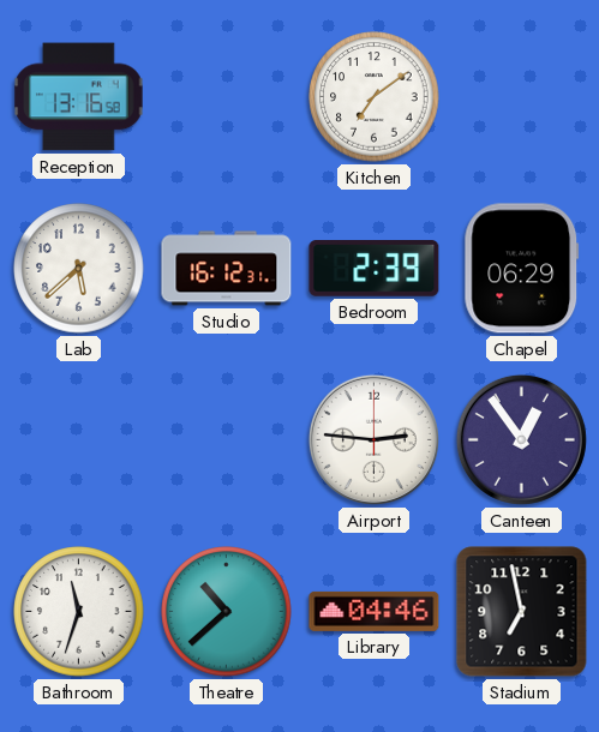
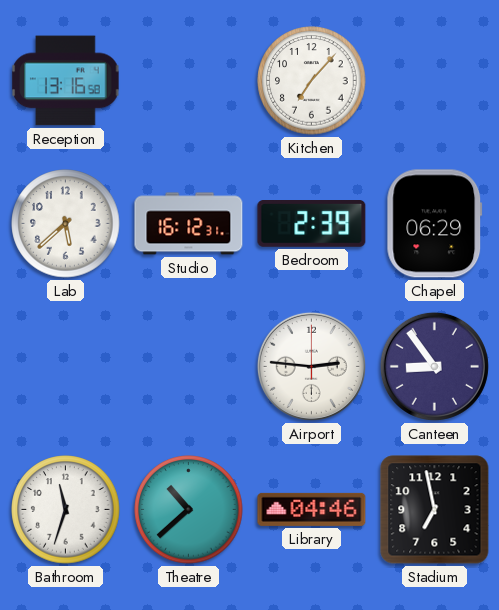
Kitchen: 7:09 -> 7:07 (312, 81)
Canteen: 12:54 -> 8:54 (434, 366)
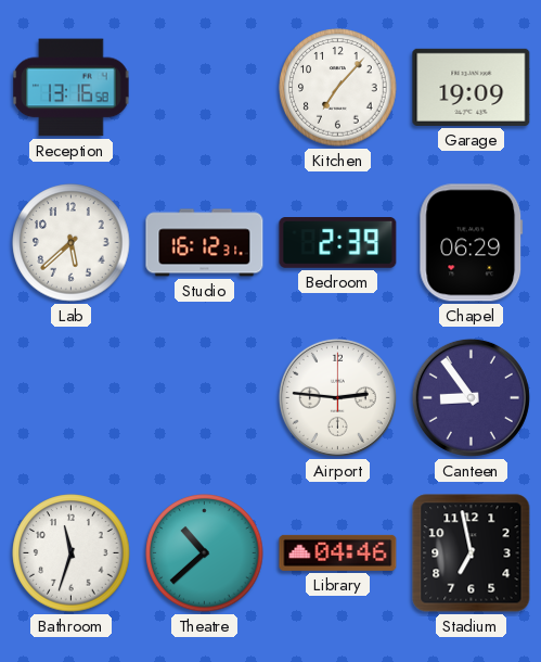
Garage: none -> 19:09 (472, 87)
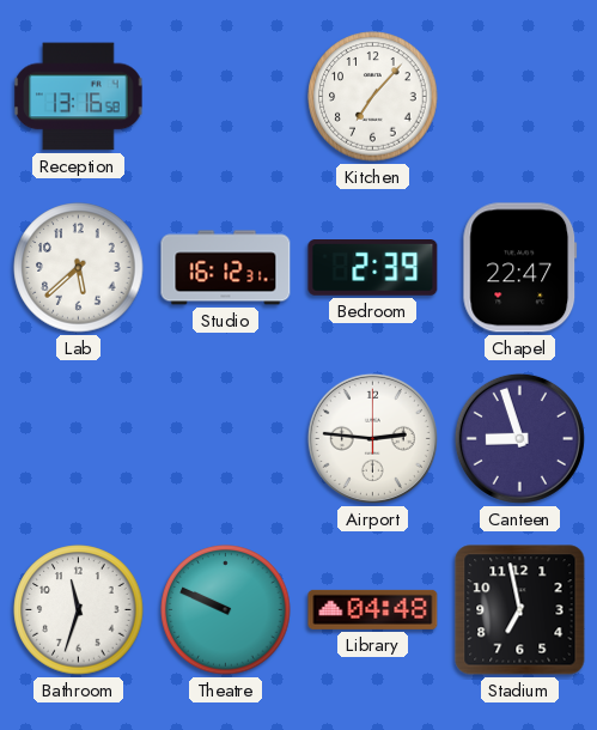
Garage: 19:09 -> none (472, 87)
Chapel: 06:29 -> 22:47 (520, 268)
Canteen: 8:54 -> 8:57 (519, 438)
Theatre: 10:38 -> 9:49 (226, 610)
Library: 04:46 -> 04:48 (373, 609)
